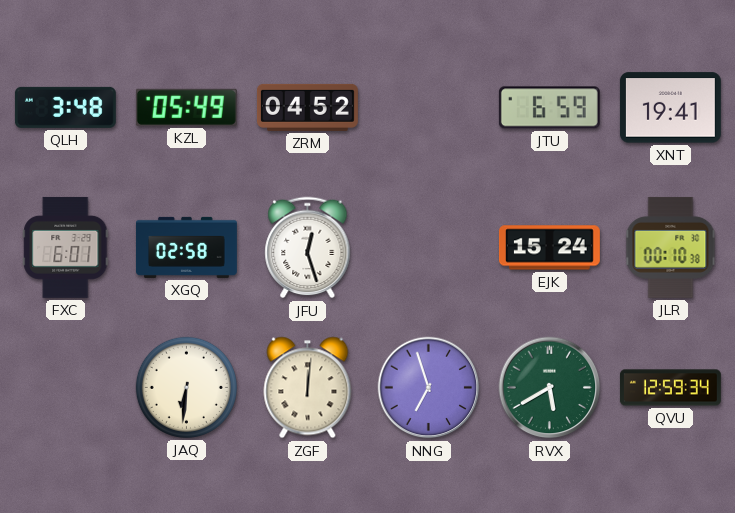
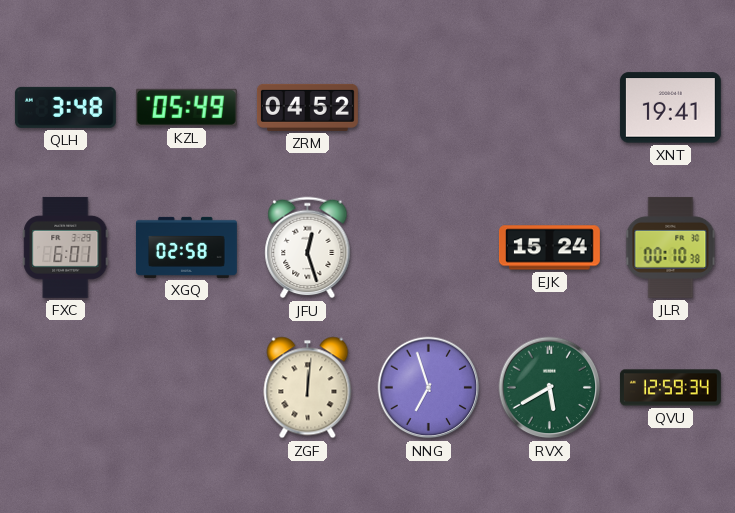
JTU: 6:59 -> none (549, 108)
JAQ: 6:31 -> none (186, 387)
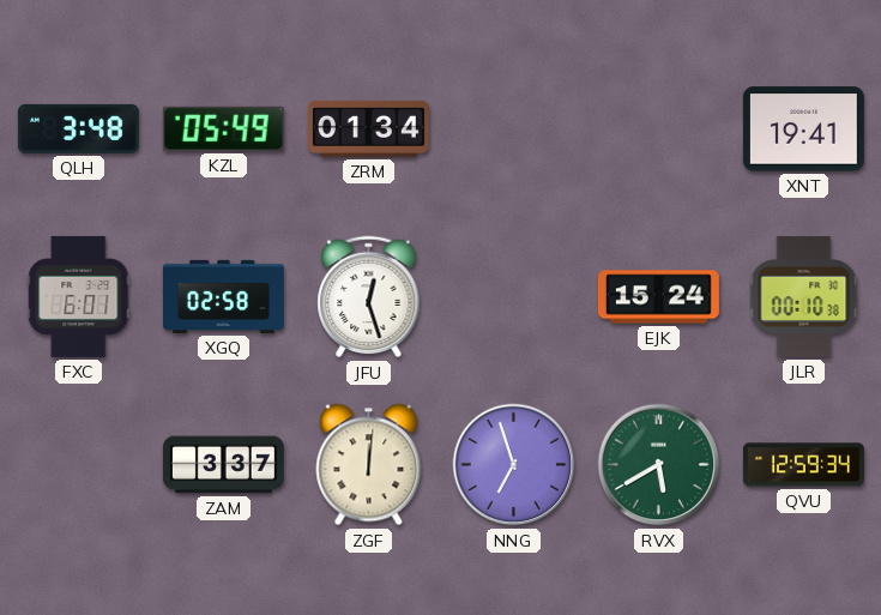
ZRM: 04:52 -> 01:34 (368, 128)
ZAM: none -> 3:37 (223, 465)
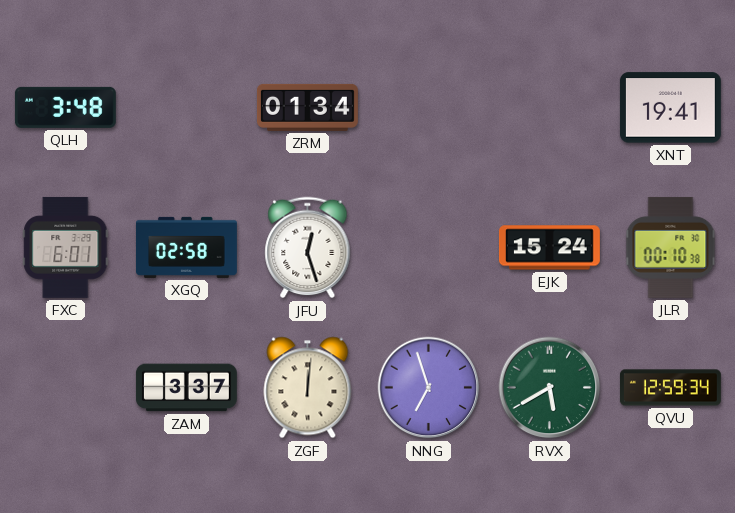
KZL: 05:49 -> none (223, 128)
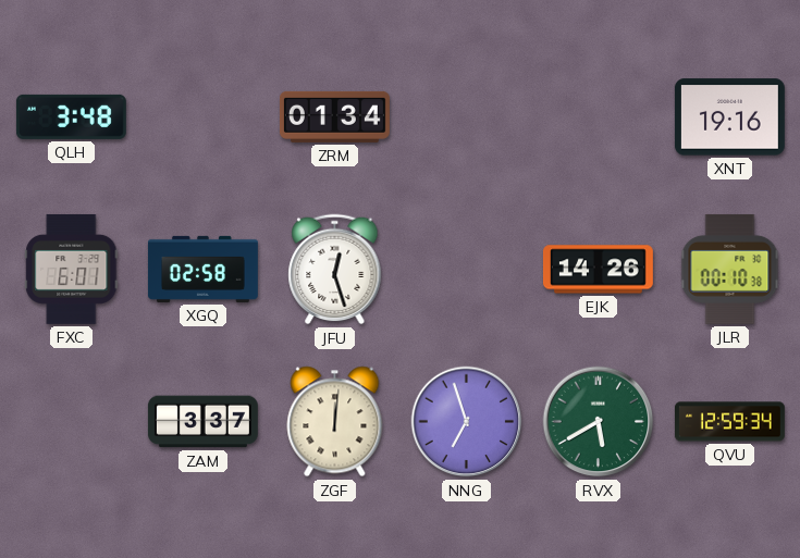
XNT: 19:41 -> 19:16 (729, 117)
EJK: 15:24 -> 14:26 (598, 270)
